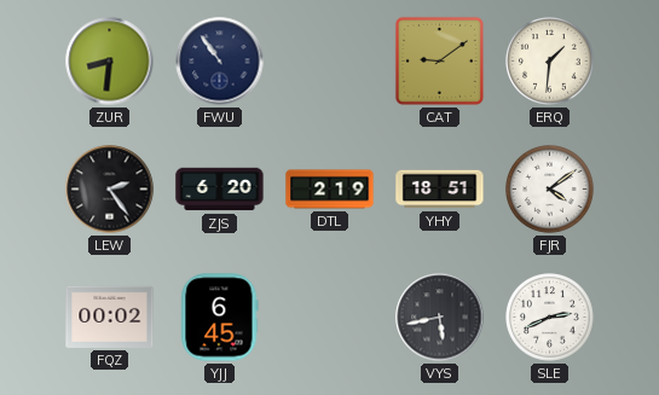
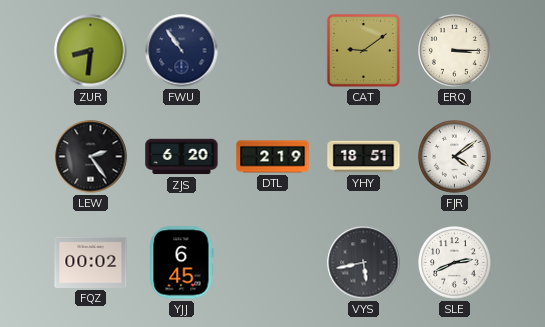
ERQ: 1:31 -> 3:15 (455, 51)
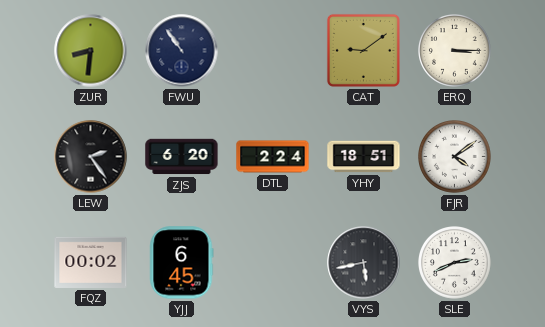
DTL: 2:19 -> 2:24 (273, 157)
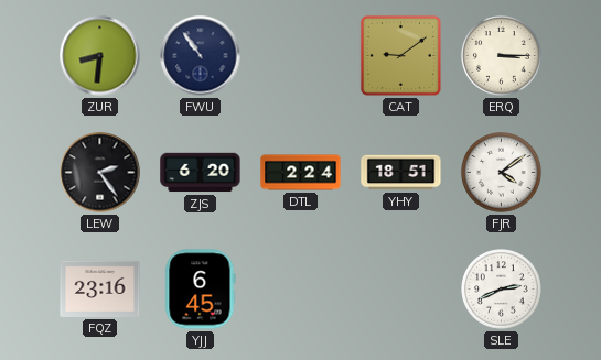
FQZ: 00:02 -> 23:16 (100, 288)
VYS: 5:43 -> none (364, 263)
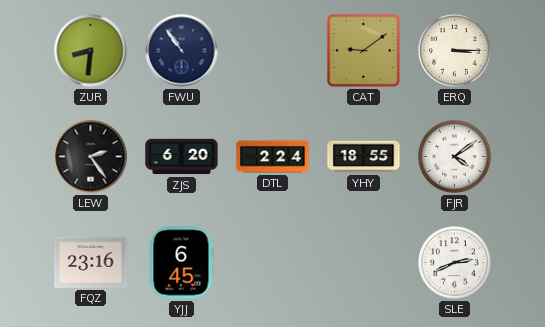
YHY: 18:51 -> 18:55 (364, 157)
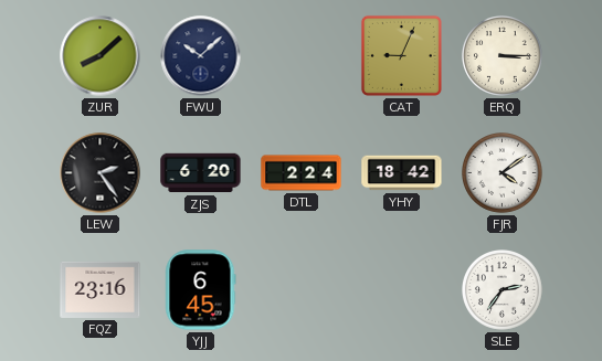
ZUR: 8:31 -> 8:08 (101, 56)
FWU: 10:54 -> 10:08 (201, 56)
CAT: 9:09 -> 9:04 (401, 55)
YHY: 18:55 -> 18:42 (402, 173)
SLE: 2:41 -> 2:36 (503, 290)
